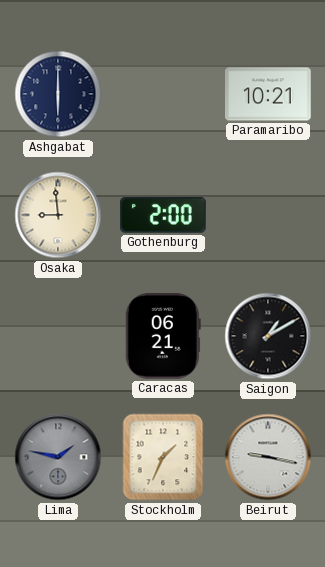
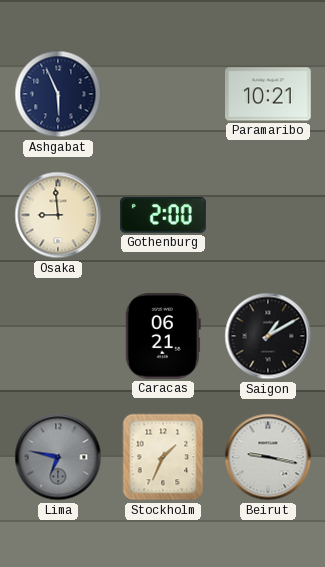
Ashgabat: 6:00 -> 5:56 (58, 94)
Lima: 1:47 -> 6:47 (58, 457)
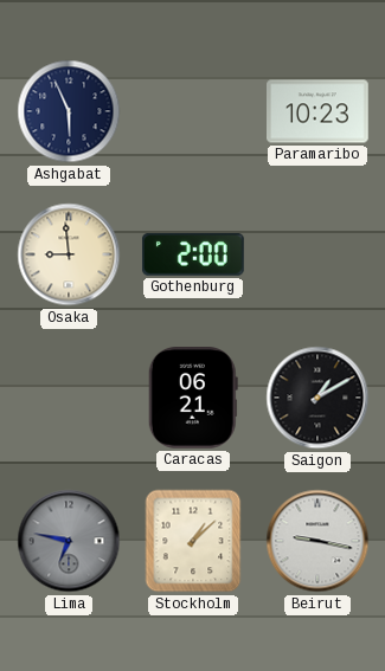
Paramaribo: 10:21 -> 10:23 (317, 111)
Stockholm: 1:34 -> 1:08 (193, 541)
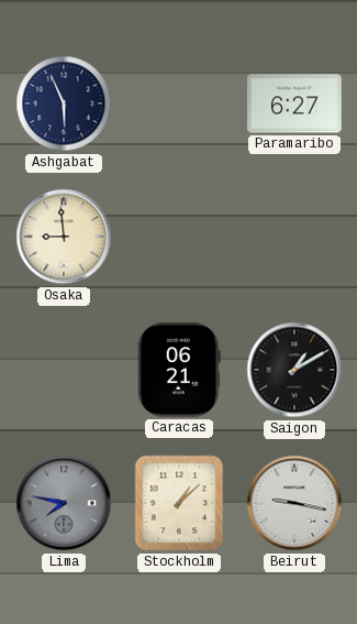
Paramaribo: 10:23 -> 6:27 (294, 103)
Gothenburg: 2:00 -> none (193, 254)
Lima: 6:47 -> 7:47 (64, 503)
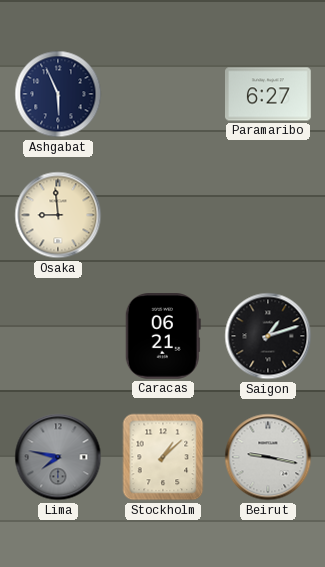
Saigon: 1:10 -> 1:12 (268, 336)
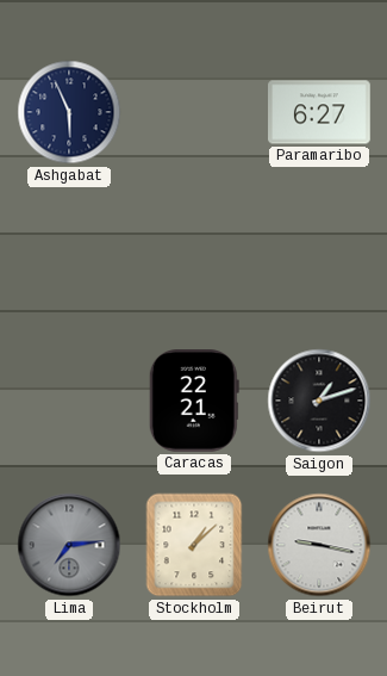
Osaka: 8:59 -> none (58, 215)
Caracas: 06:21 -> 22:21 (194, 402)
Lima: 7:47 -> 7:14 (69, 545)
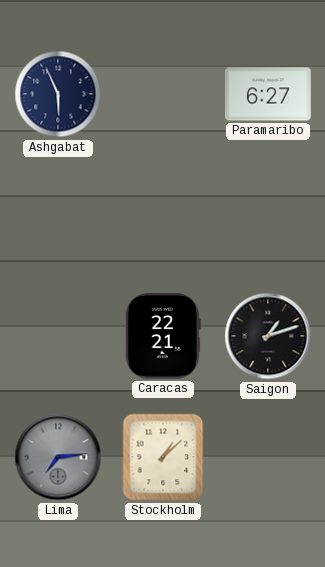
Beirut: 9:17 -> none (319, 545)
